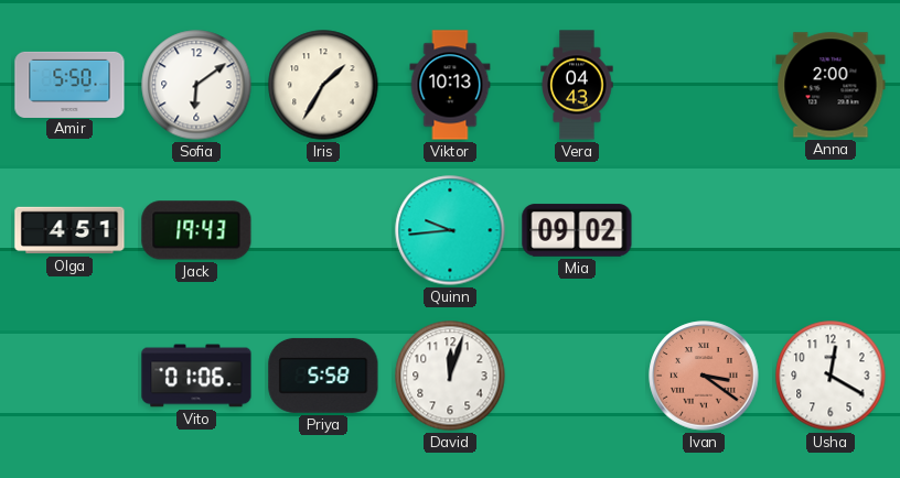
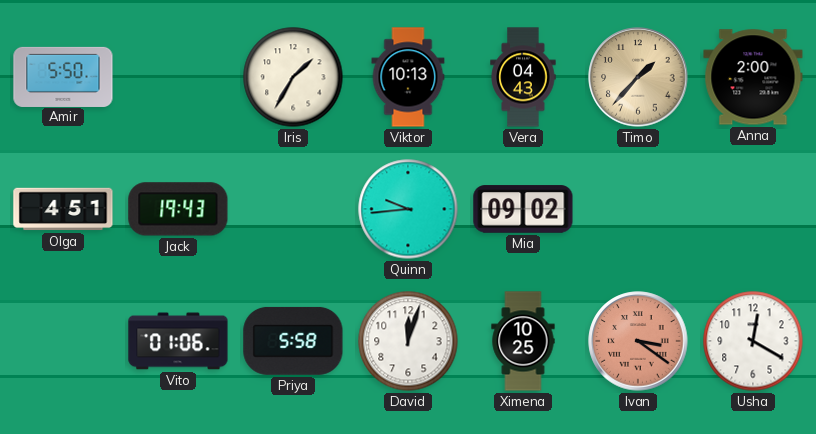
Sofia: 6:09 -> none (196, 85)
Timo: none -> 1:37 (638, 77)
Ximena: none -> 10:25 (523, 341)
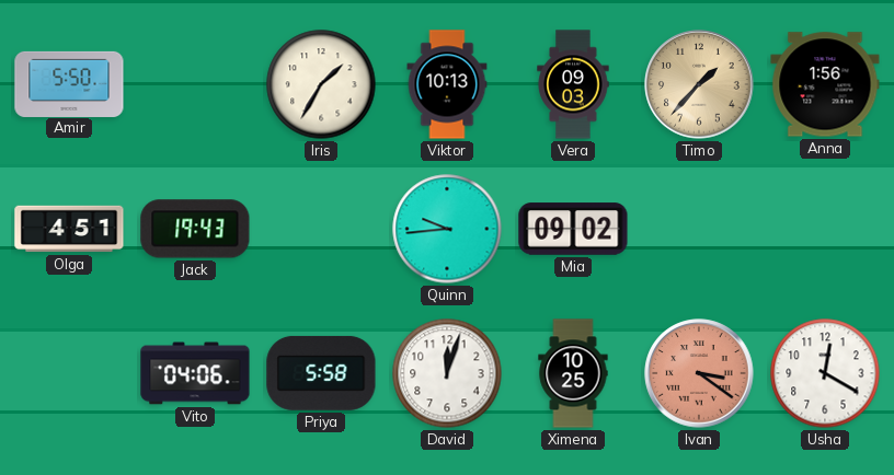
Vera: 04:43 -> 09:03 (573, 84)
Anna: 2:00 -> 1:56 (825, 84)
Vito: 01:06 -> 04:06 (195, 373)
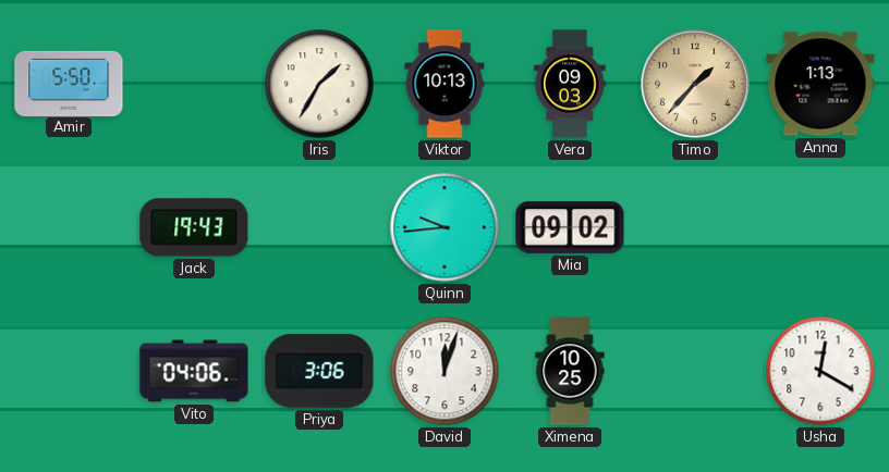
Anna: 1:56 -> 1:13 (820, 84)
Olga: 4:51 -> none (69, 229)
Priya: 5:58 -> 3:06 (319, 371)
Ivan: 3:21 -> none (699, 373)
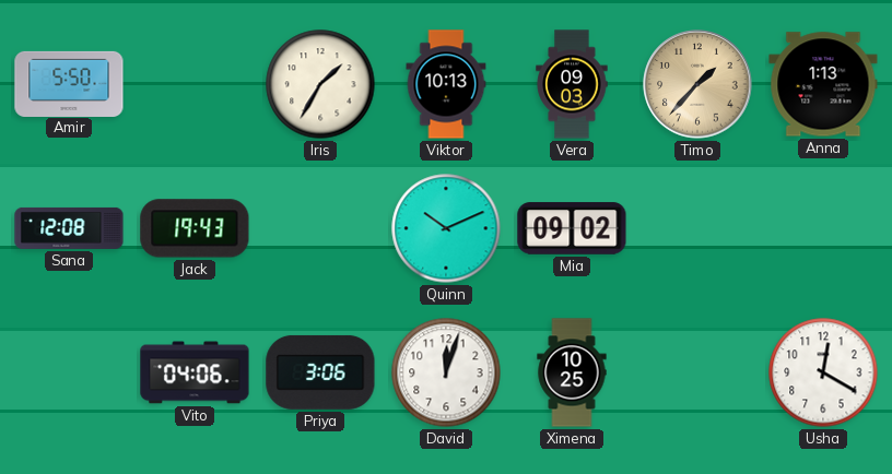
Sana: none -> 12:08 (69, 228)
Quinn: 9:44 -> 10:11 (446, 228)
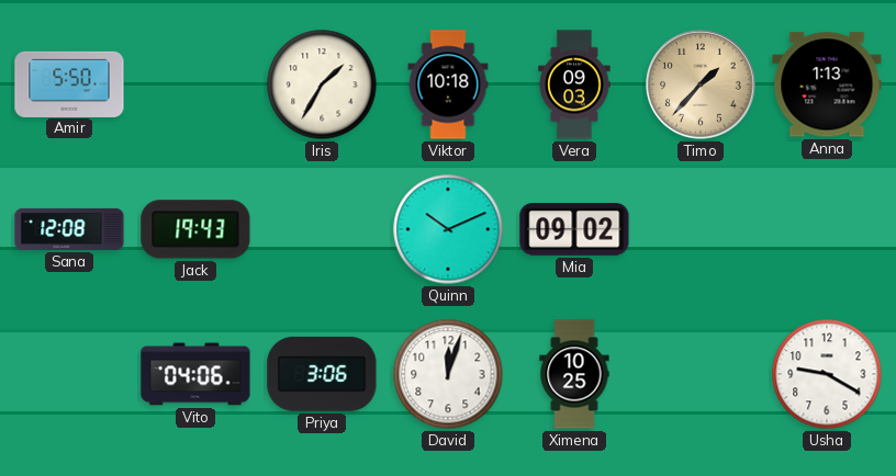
Viktor: 10:13 -> 10:18 (448, 84)
Usha: 12:20 -> 9:20 (827, 374)
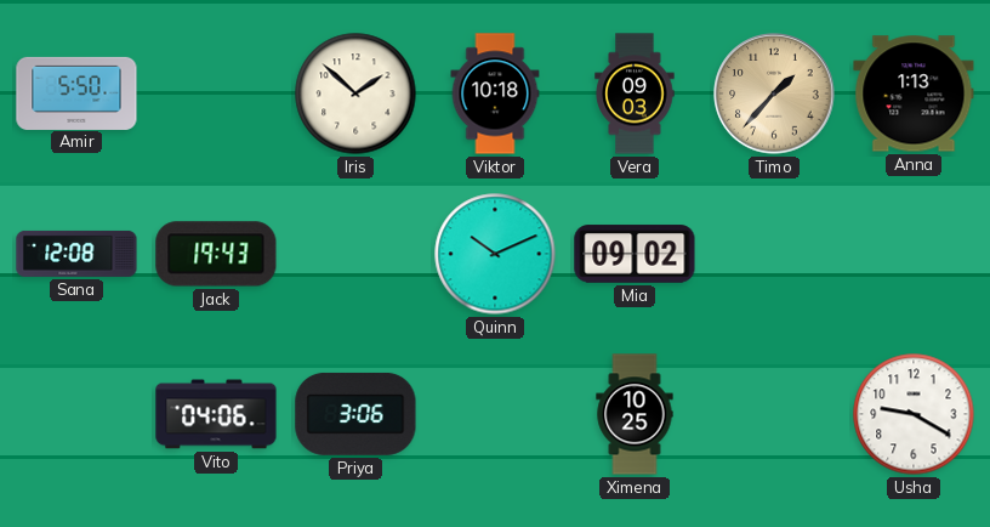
Iris: 1:35 -> 1:52 (355, 93)
David: 12:03 -> none (448, 374)
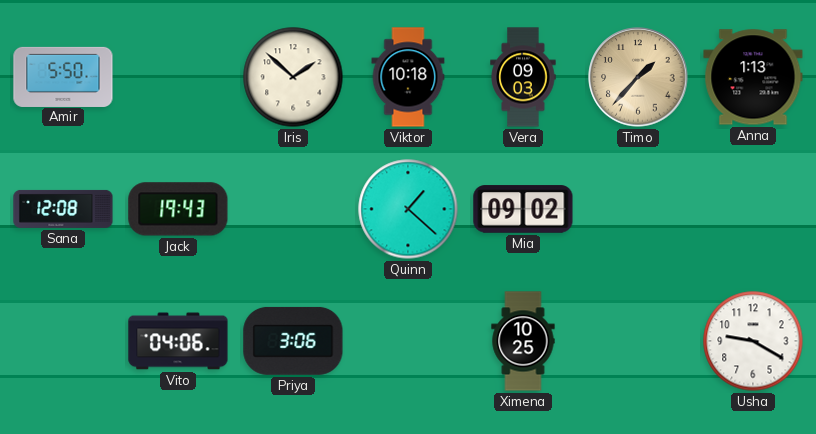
Quinn: 10:11 -> 1:22 (408, 209)
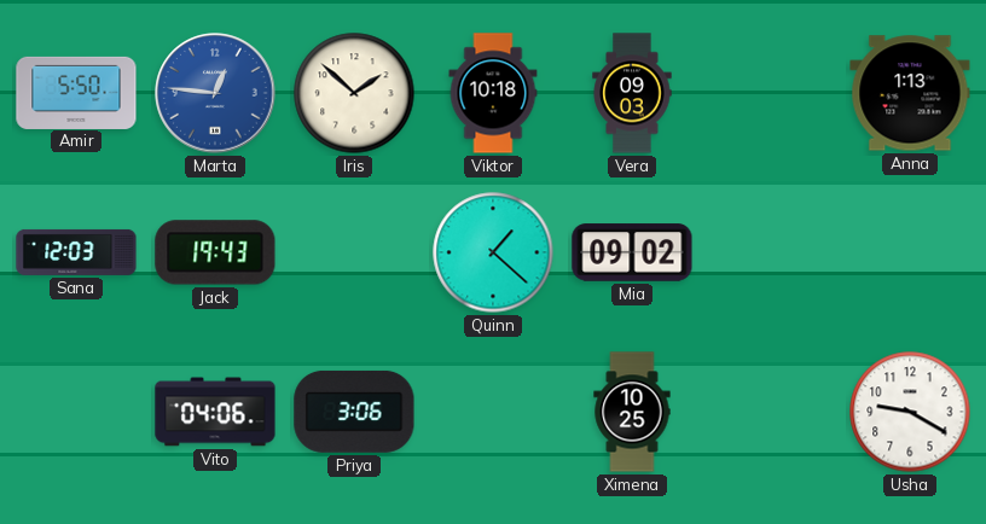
Marta: none -> 12:46 (215, 93)
Timo: 1:37 -> none (638, 77)
Sana: 12:08 -> 12:03 (76, 252)
